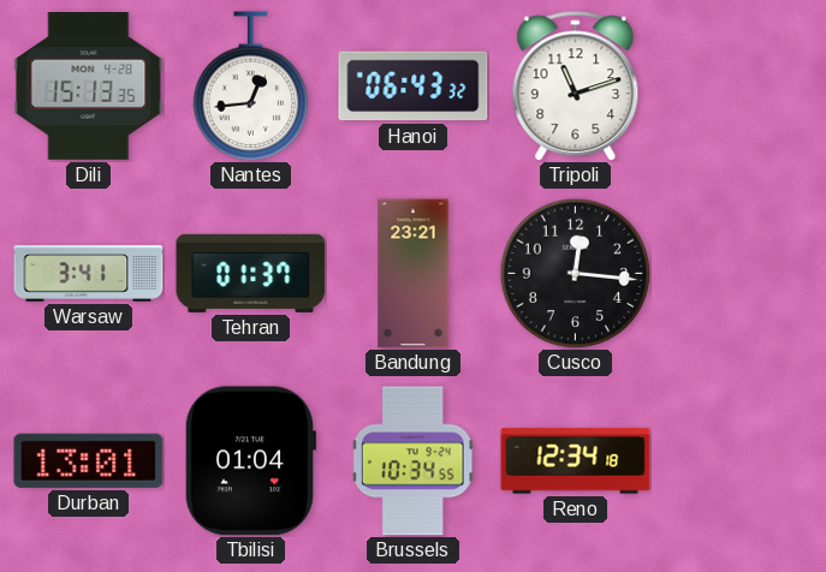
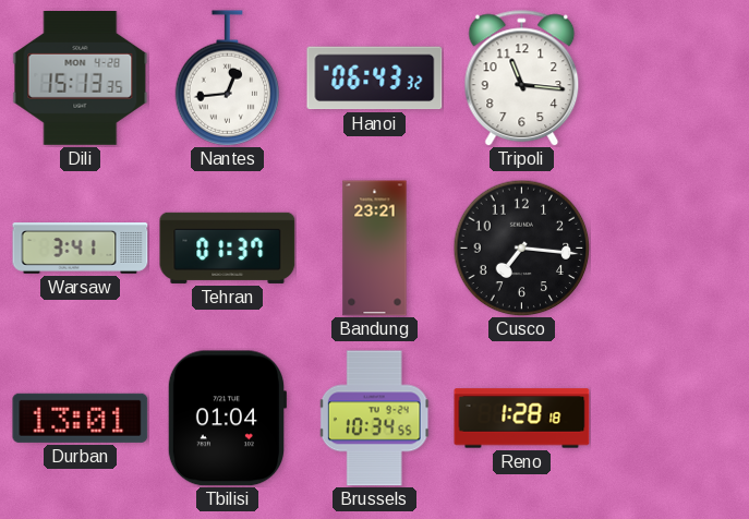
Tripoli: 11:12 -> 11:16 (522, 79)
Cusco: 12:16 -> 7:16 (521, 248)
Reno: 12:34 -> 1:28 (522, 419)
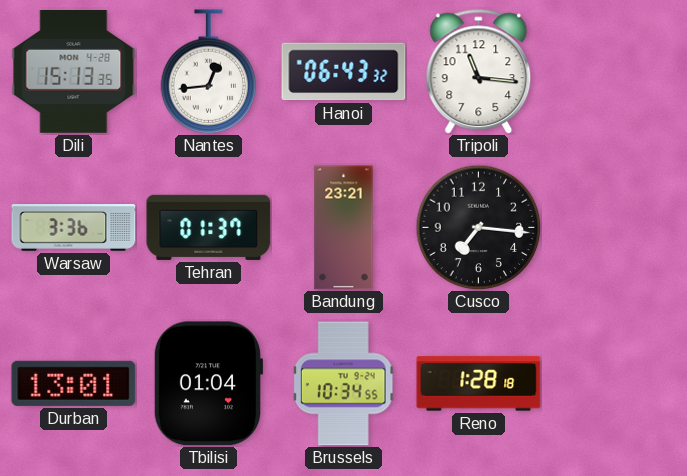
Warsaw: 3:41 -> 3:36 (74, 228)
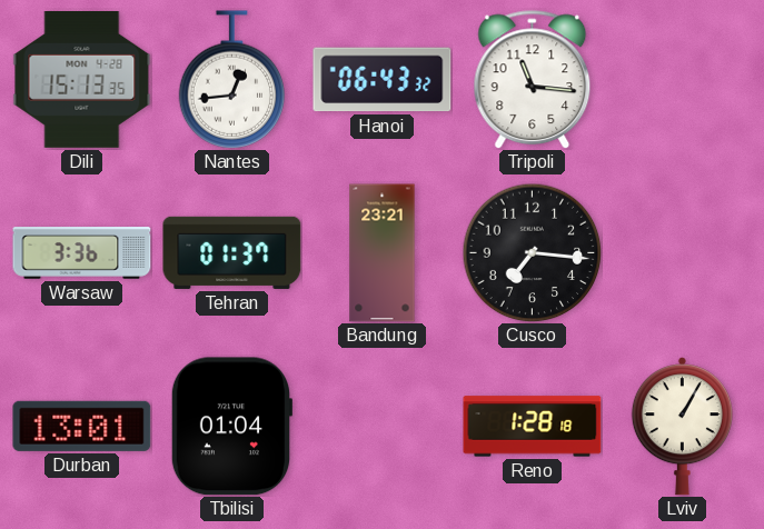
Brussels: 10:34 -> none (344, 384)
Lviv: none -> 1:05 (682, 427)
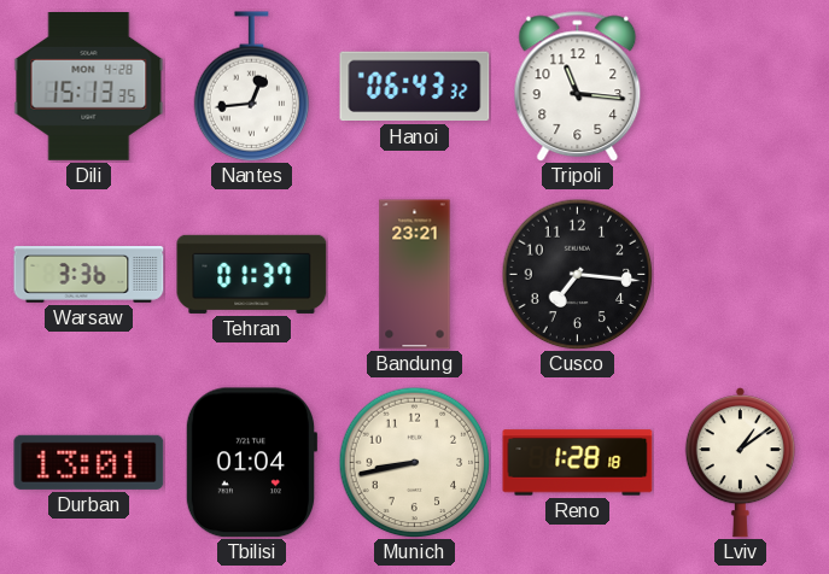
Munich: none -> 8:43 (414, 462)
Lviv: 1:05 -> 1:09 (740, 463)
